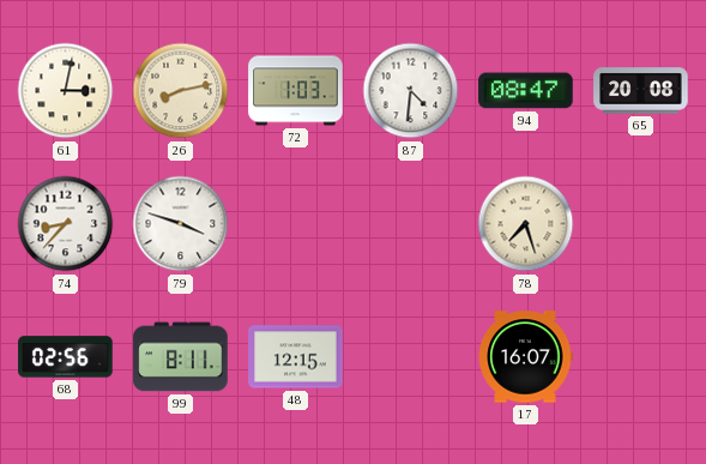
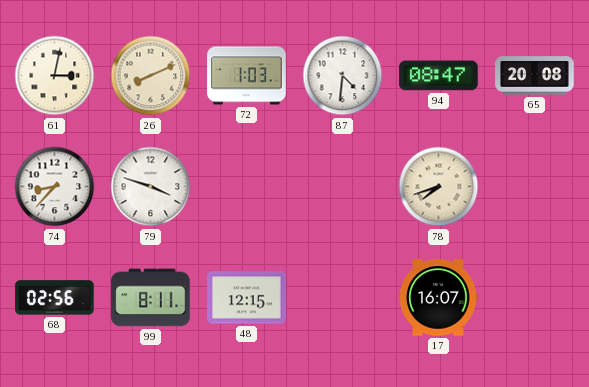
26: 8:13 -> 8:11 (151, 76)
78: 7:27 -> 7:42 (439, 187)
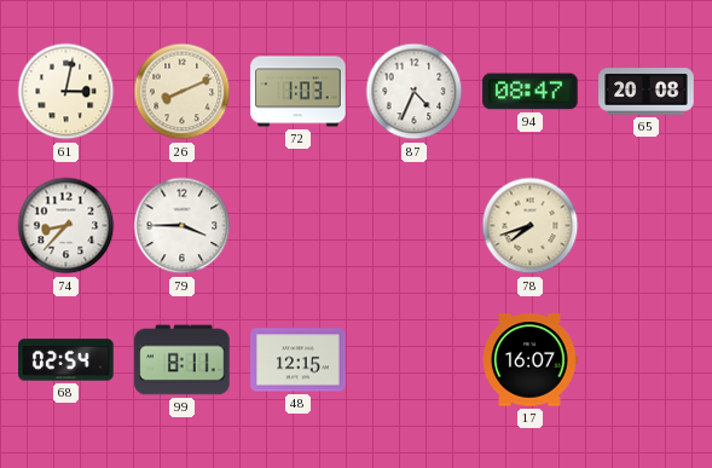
87: 4:31 -> 4:34 (415, 92)
79: 3:48 -> 3:45 (183, 226)
68: 02:56 -> 02:54 (66, 360)
